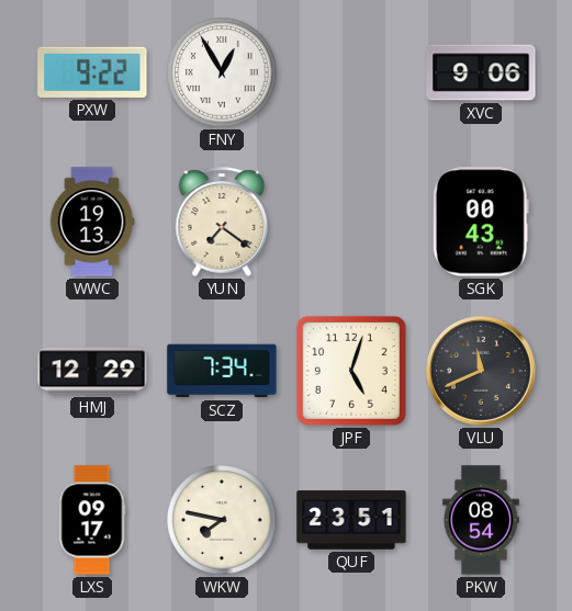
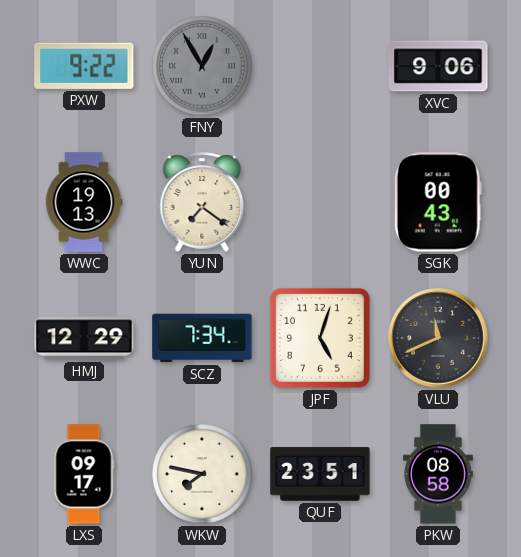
FNY dial: white -> grey (202, 66)
PKW: 08:54 -> 08:58 (438, 474)
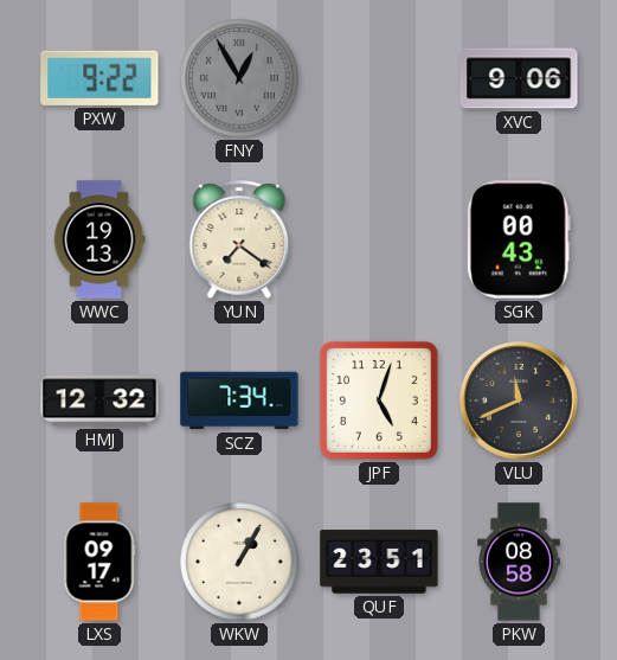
HMJ: 12:29 -> 12:32 (99, 401)
WKW: 7:47 -> 1:05 (239, 562)
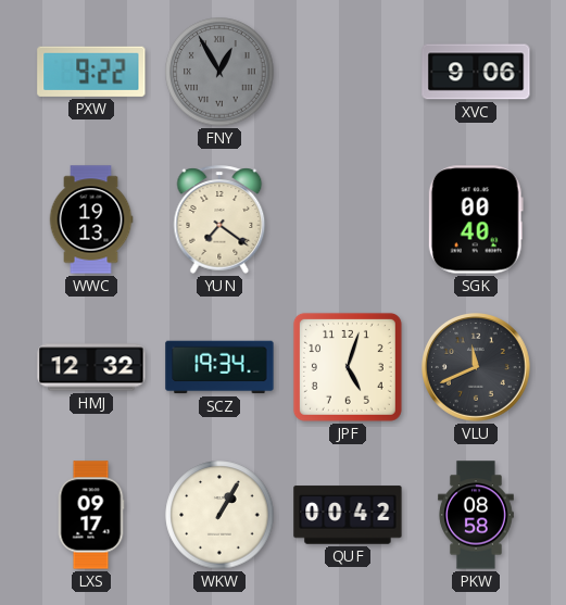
SGK: 00:43 -> 00:40 (476, 219)
SCZ: 7:34 -> 19:34 (219, 367)
QUF: 23:51 -> 00:42 (348, 515)
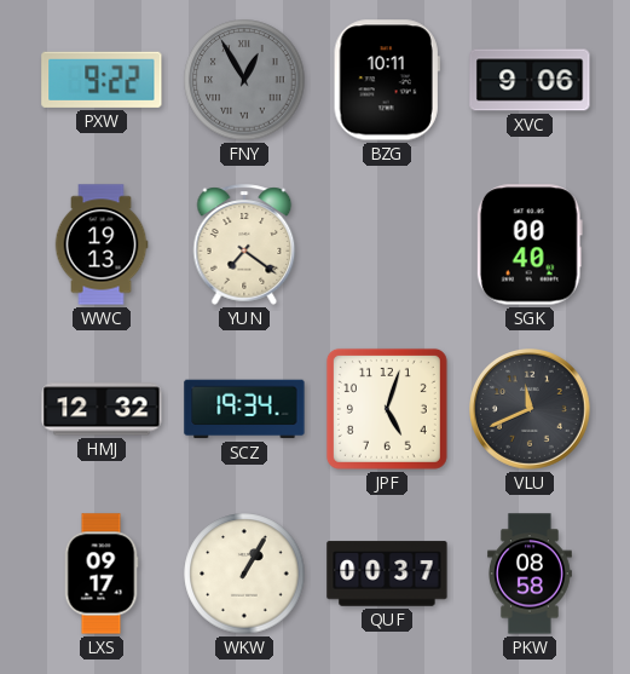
BZG: none -> 10:11 (387, 80)
QUF: 00:42 -> 00:37 (387, 574)
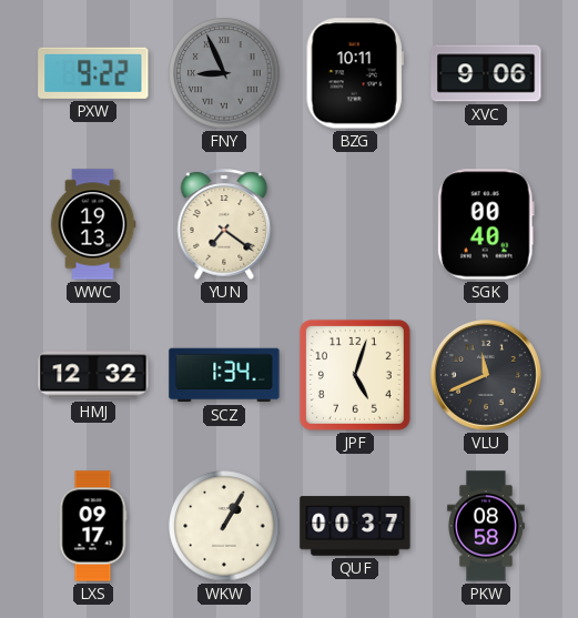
FNY: 12:55 -> 8:56 (224, 73)
SCZ: 19:34 -> 1:34 (224, 375)
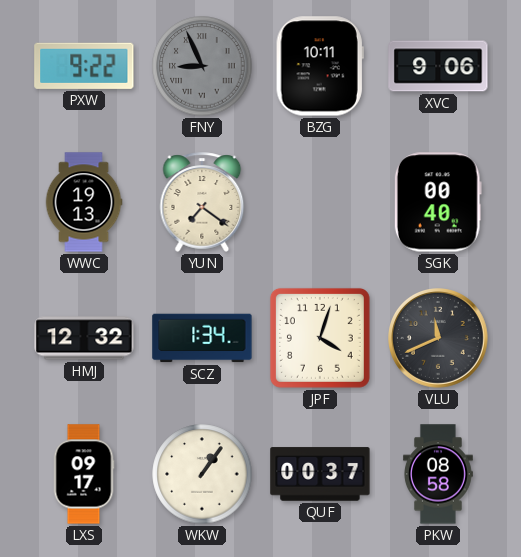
JPF: 5:03 -> 4:03 (320, 338)
WKW: 1:05 -> 1:06 (202, 474)
